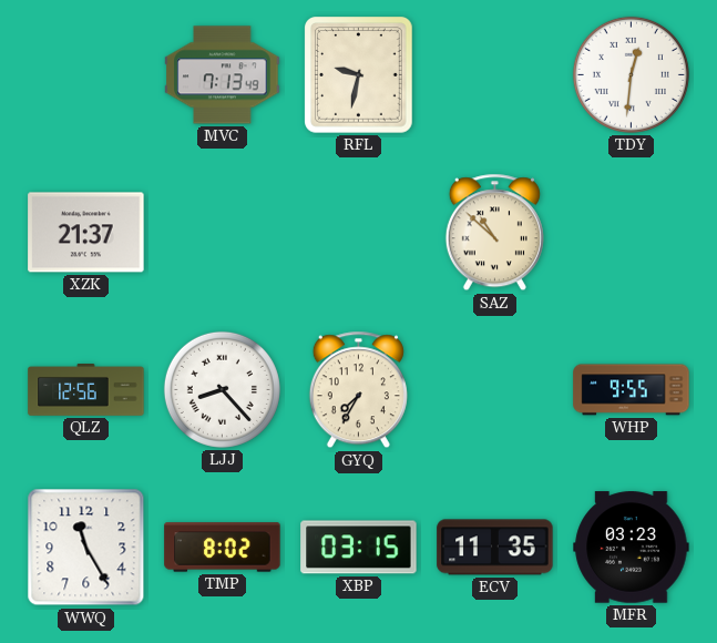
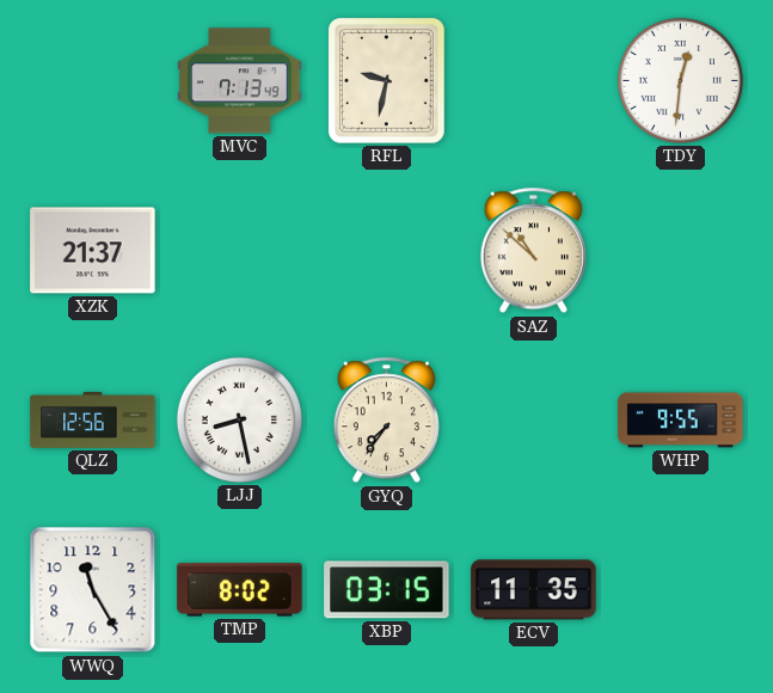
LJJ: 8:23 -> 8:28 (239, 419)
GYQ: 7:35 -> 7:36 (386, 421)
MFR: 03:23 -> none (632, 548)
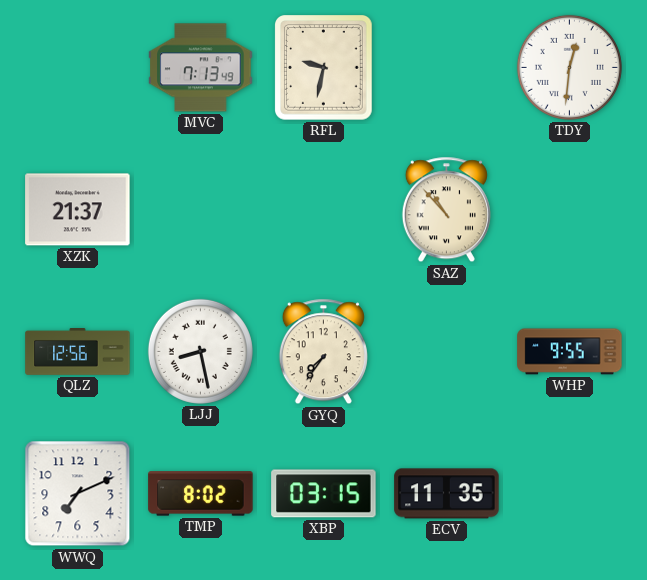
SAZ: 10:52 -> 10:53 (446, 210)
WWQ: 11:25 -> 7:11 (78, 494)
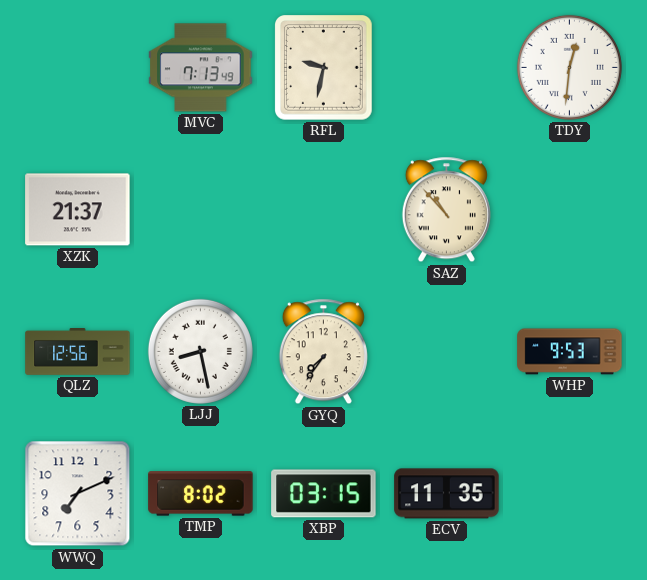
WHP: 9:55 -> 9:53 (570, 352)
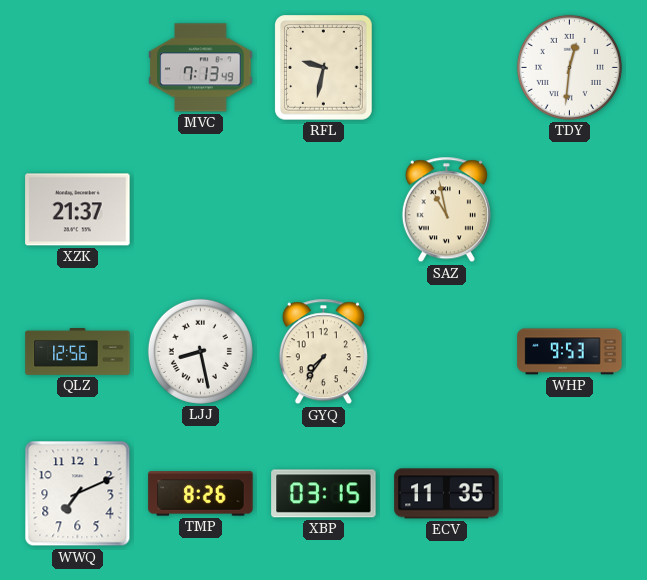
SAZ: 10:53 -> 10:58 (446, 210)
TMP: 8:02 -> 8:26 (201, 494)
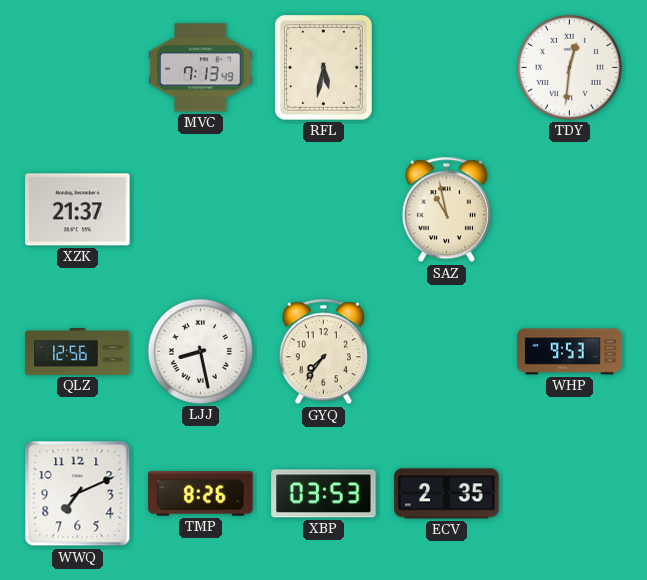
RFL: 9:32 -> 5:32 (324, 68)
XBP: 03:15 -> 03:53 (324, 494)
ECV: 11:35 -> 2:35 (447, 494)
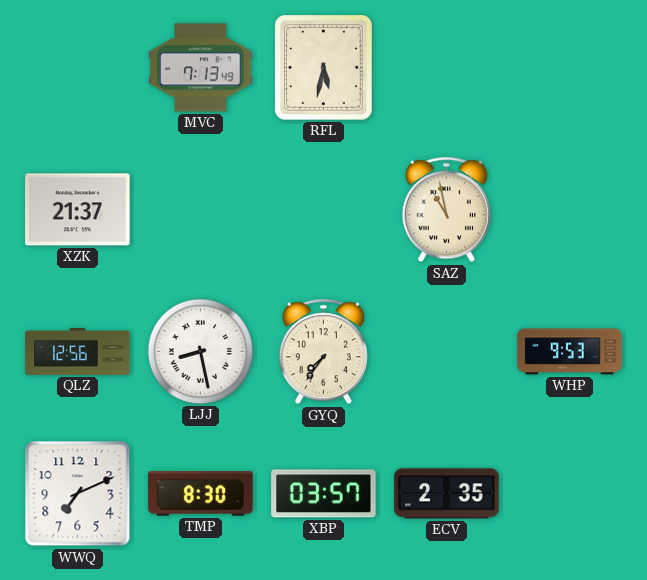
TDY: 12:31 -> none (569, 67)
TMP: 8:26 -> 8:30 (201, 494)
XBP: 03:53 -> 03:57 (324, 494)
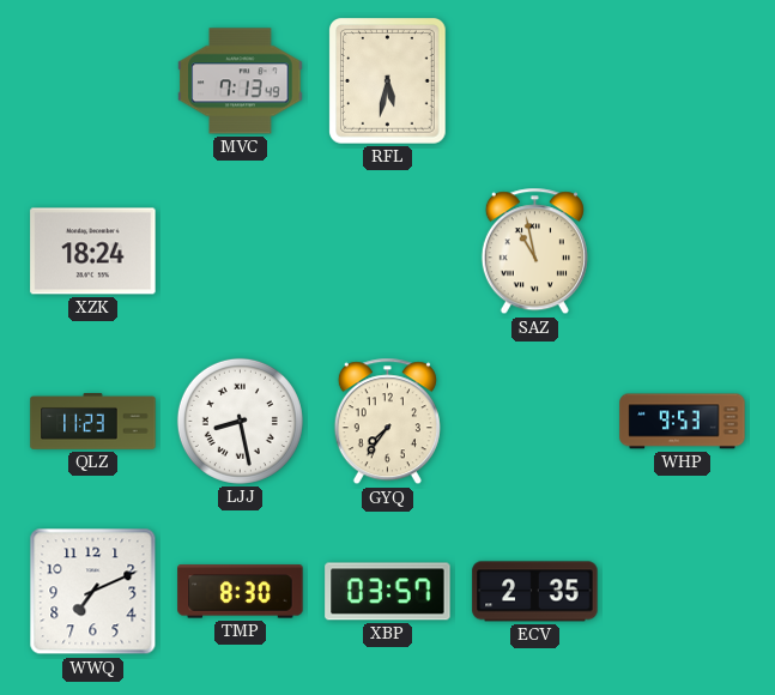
XZK: 21:37 -> 18:24 (93, 252)
QLZ: 12:56 -> 11:23 (93, 422)
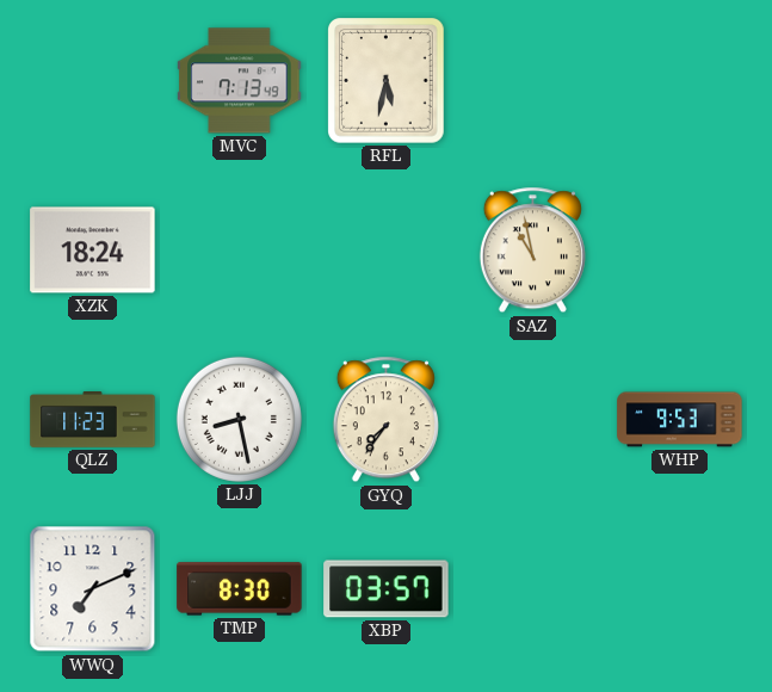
ECV: 2:35 -> none (535, 592)
